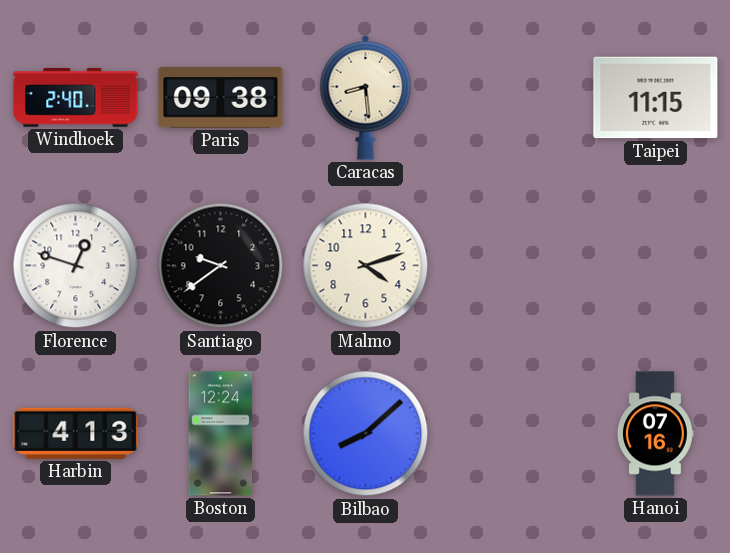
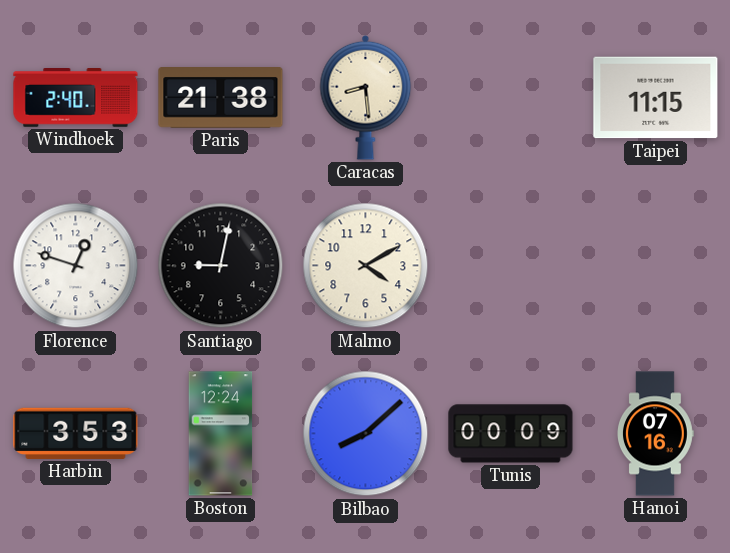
Paris: 09:38 -> 21:38 (221, 98)
Santiago: 9:39 -> 9:02 (221, 266)
Malmo: 4:12 -> 4:10 (366, 266)
Harbin: 4:13 -> 3:53 (76, 433)
Tunis: none -> 00:09 (511, 434)
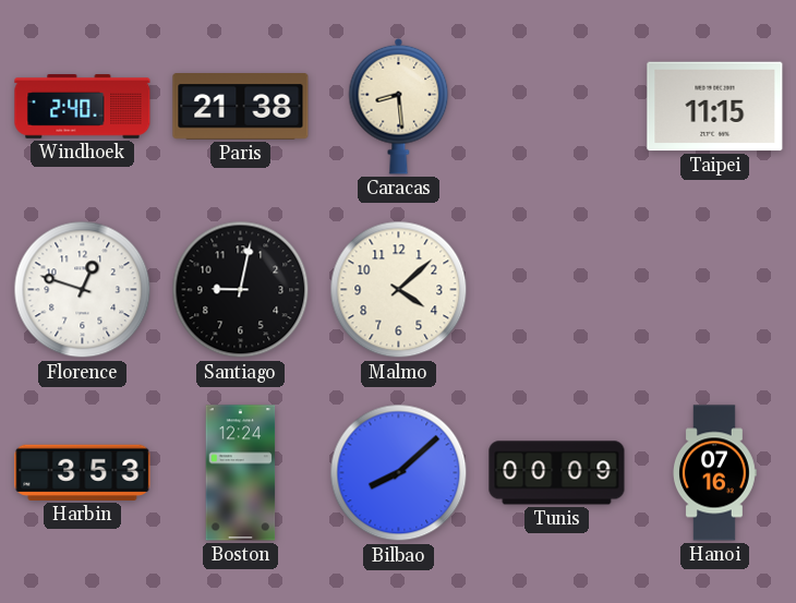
Malmo: 4:10 -> 4:08 (399, 290)
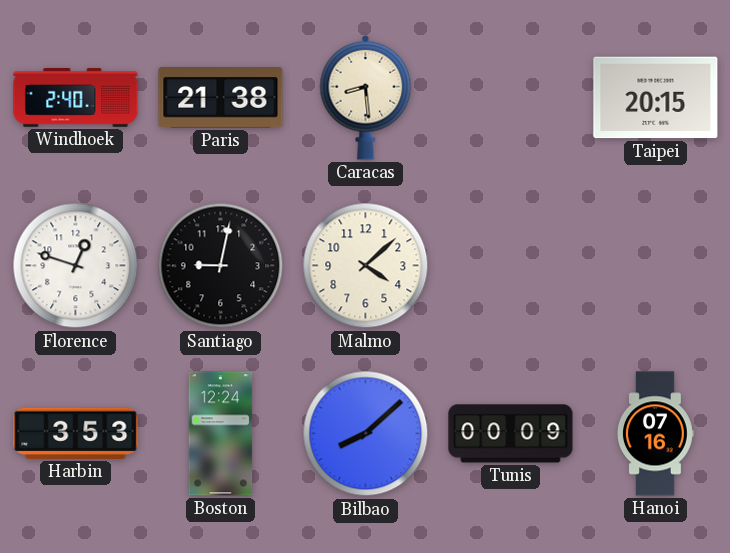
Taipei: 11:15 -> 20:15 (656, 98)
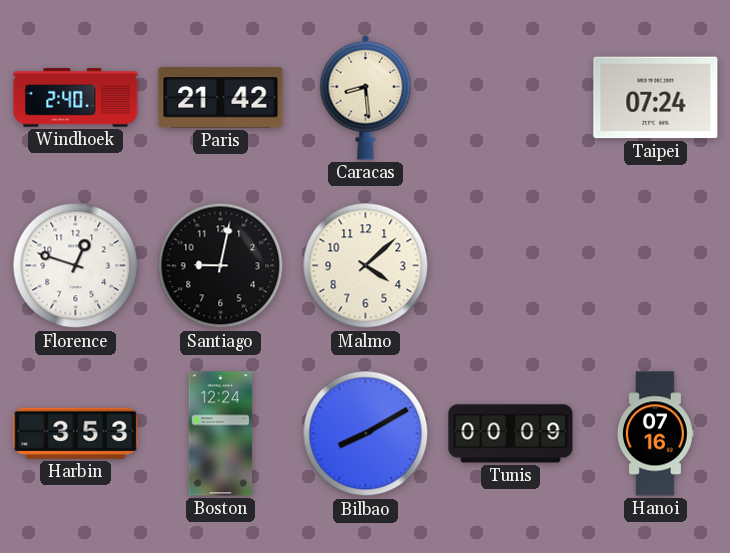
Paris: 21:38 -> 21:42 (221, 98)
Taipei: 20:15 -> 07:24 (656, 98)
Bilbao: 8:08 -> 8:10 (366, 434)
